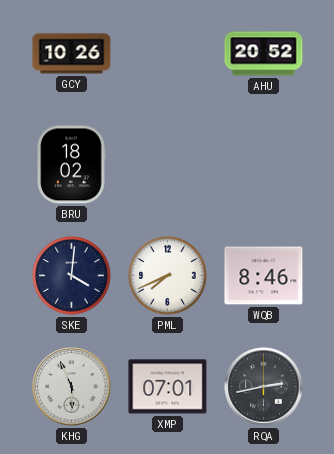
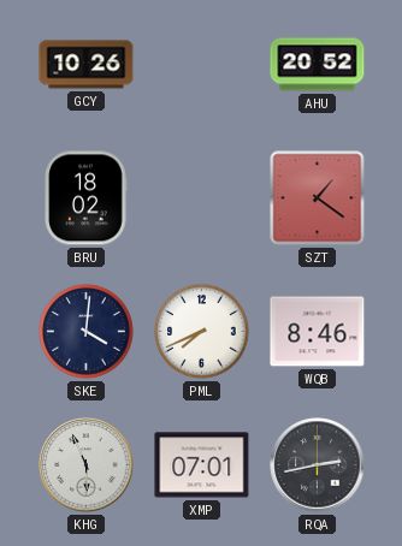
SZT: none -> 1:21 (318, 198)
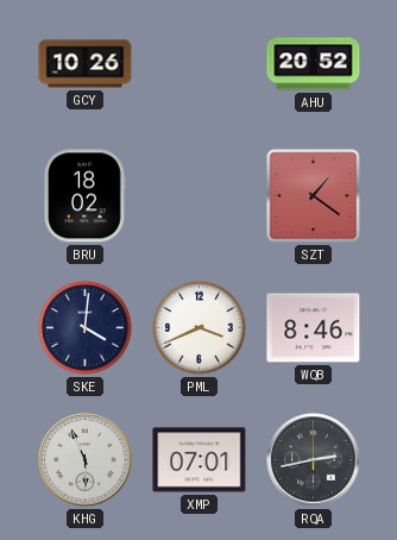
PML: 7:41 -> 3:41 (200, 328)
